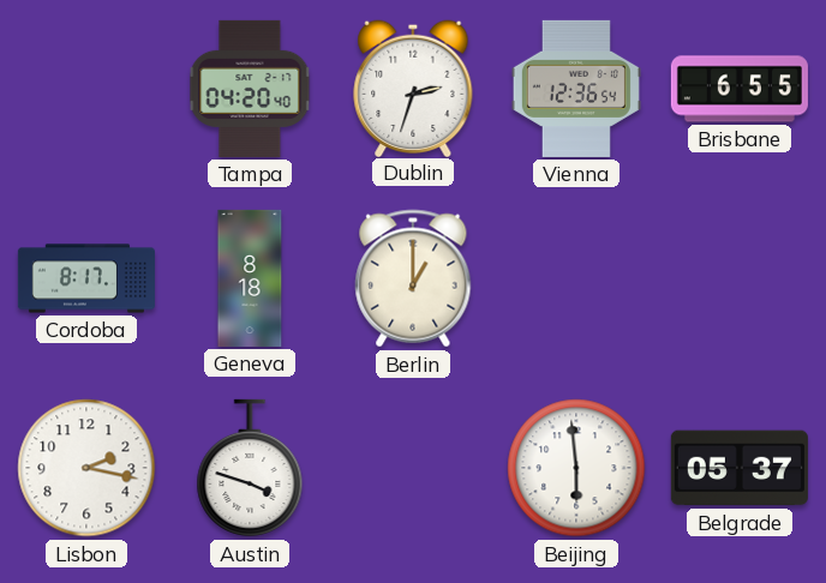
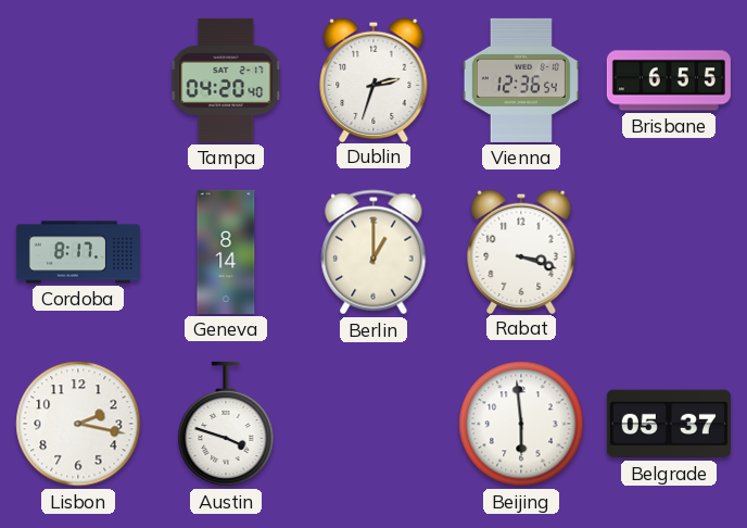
Geneva: 8:18 -> 8:14 (226, 252)
Rabat: none -> 3:18 (521, 251)
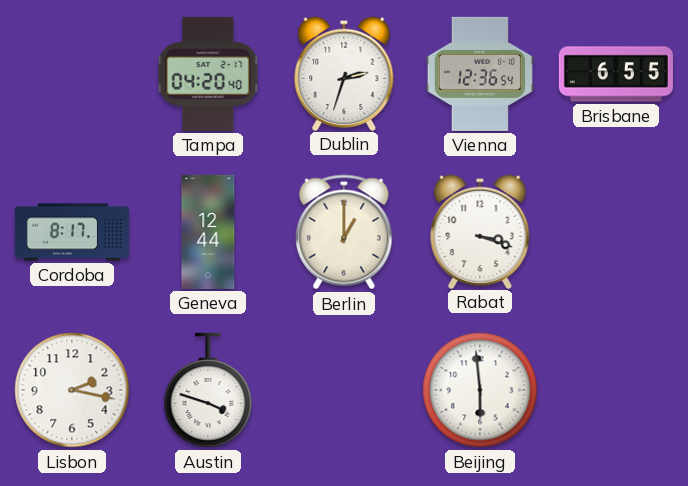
Geneva: 8:14 -> 12:44 (208, 232)
Belgrade: 05:37 -> none (669, 424)
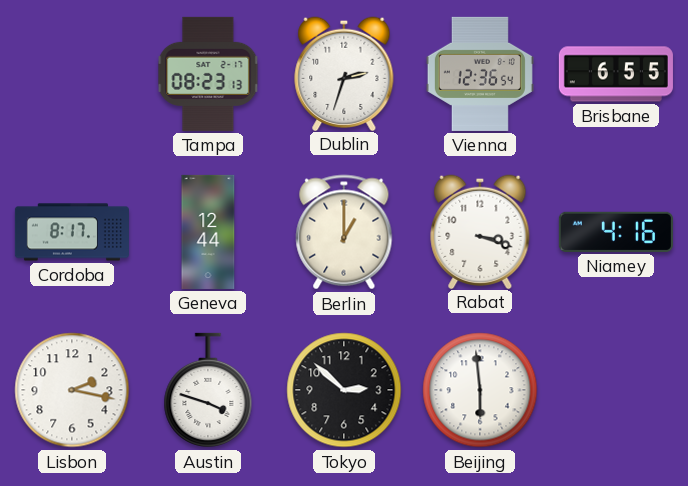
Tampa: 04:20 -> 08:23 (208, 74)
Niamey: none -> 4:16 (616, 232)
Tokyo: none -> 2:52 (344, 390)
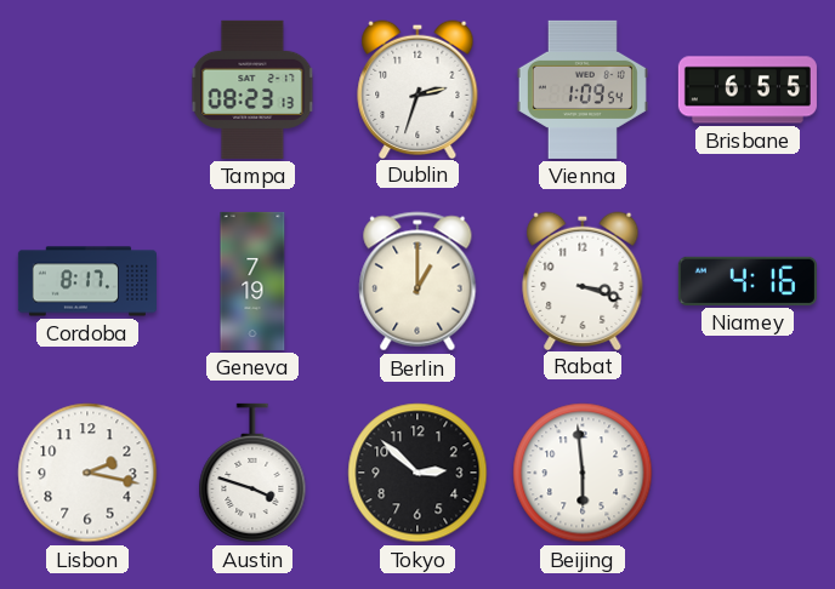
Vienna: 12:36 -> 1:09 (583, 90)
Geneva: 12:44 -> 7:19 (252, 281)
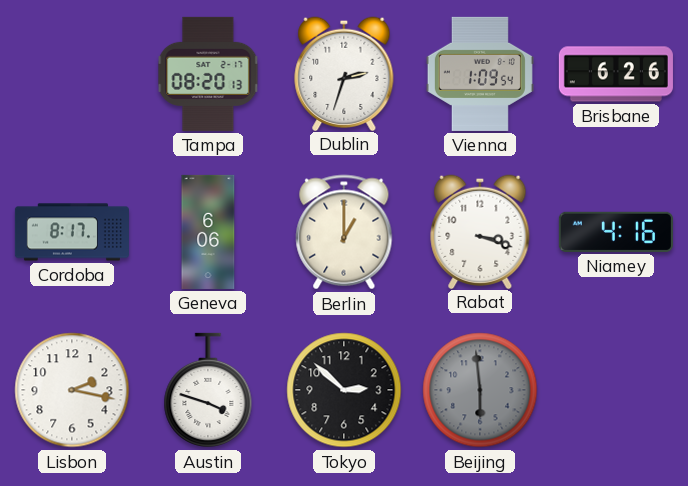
Tampa: 08:23 -> 08:20 (208, 74)
Brisbane: 6:55 -> 6:26 (616, 74)
Geneva: 7:19 -> 6:06 (208, 232)
Beijing dial: white -> grey (480, 390)
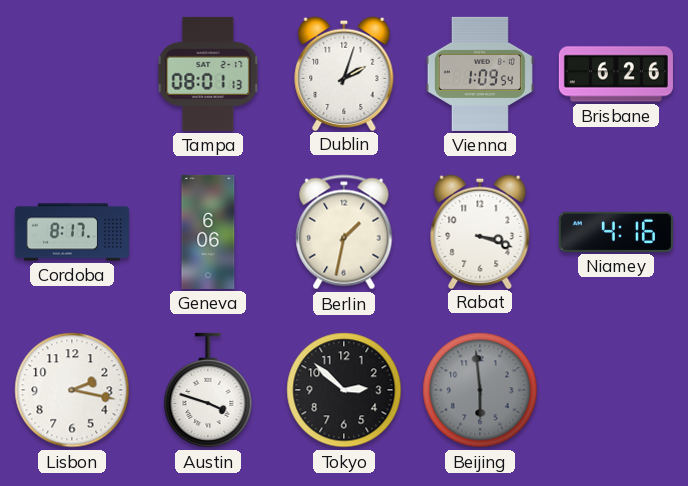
Tampa: 08:20 -> 08:01 (208, 74)
Dublin: 2:33 -> 2:03 (344, 73)
Berlin: 1:00 -> 1:32 (344, 232)
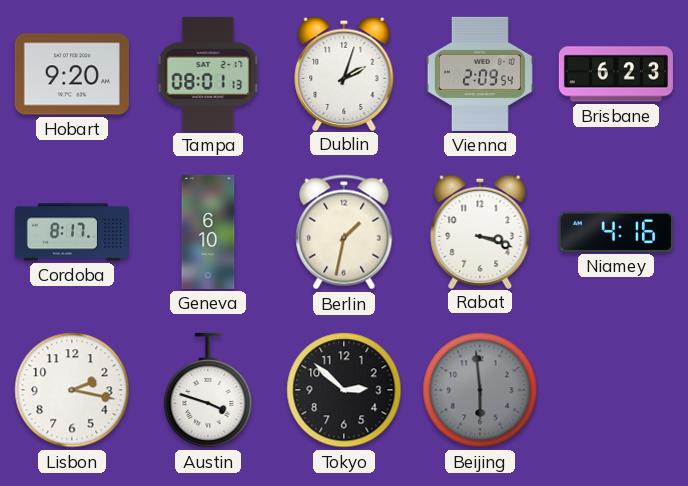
Hobart: none -> 9:20 (72, 74)
Vienna: 1:09 -> 2:09 (480, 74)
Brisbane: 6:26 -> 6:23 (616, 74)
Geneva: 6:06 -> 6:10 (208, 232)
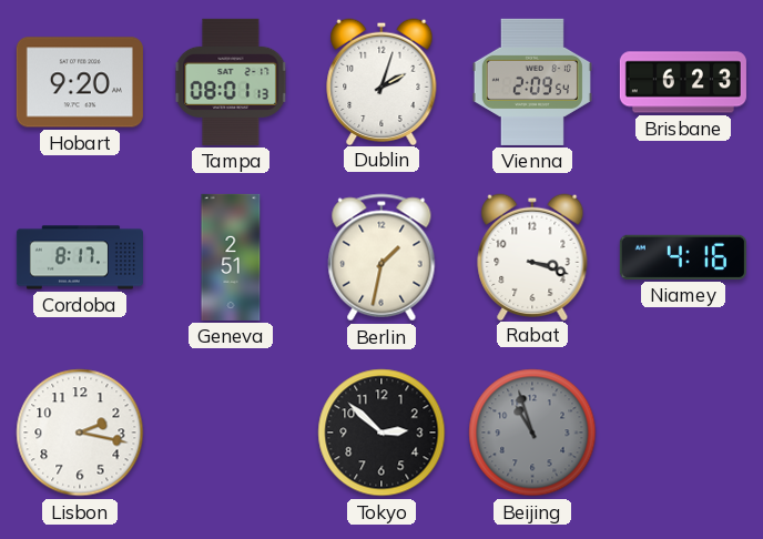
Geneva: 6:10 -> 2:51 (231, 257)
Austin: 3:48 -> none (208, 390)
Beijing: 5:59 -> 10:57 (532, 433)
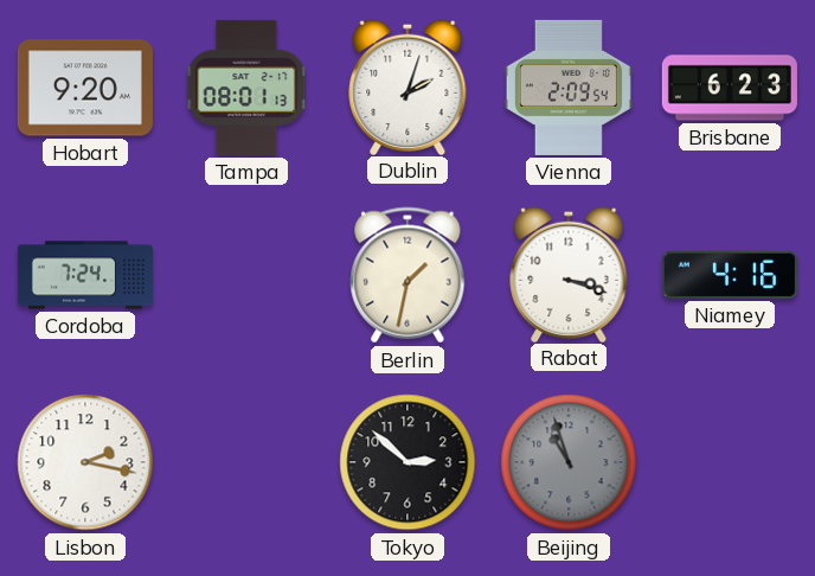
Cordoba: 8:17 -> 7:24 (85, 275)
Geneva: 2:51 -> none (231, 257)
